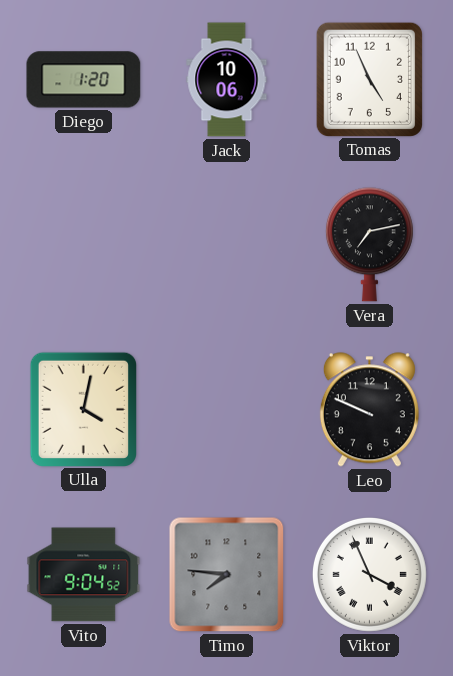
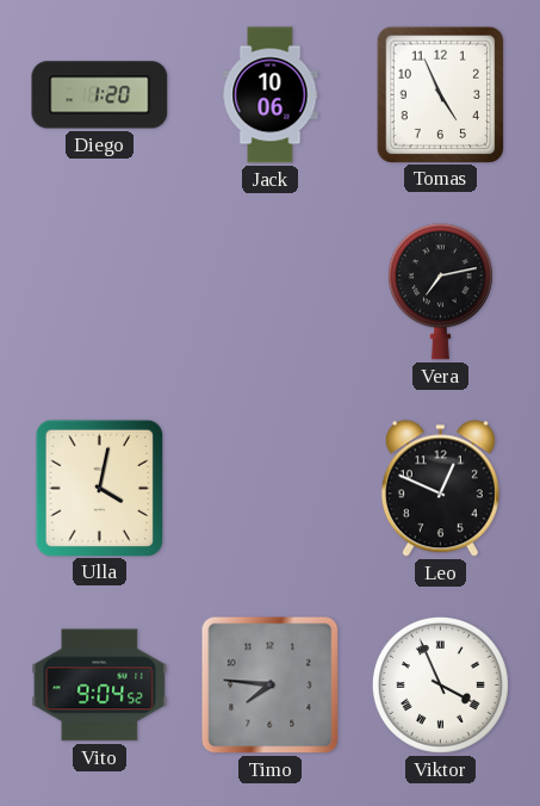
Leo: 9:49 -> 12:49 (440, 489)
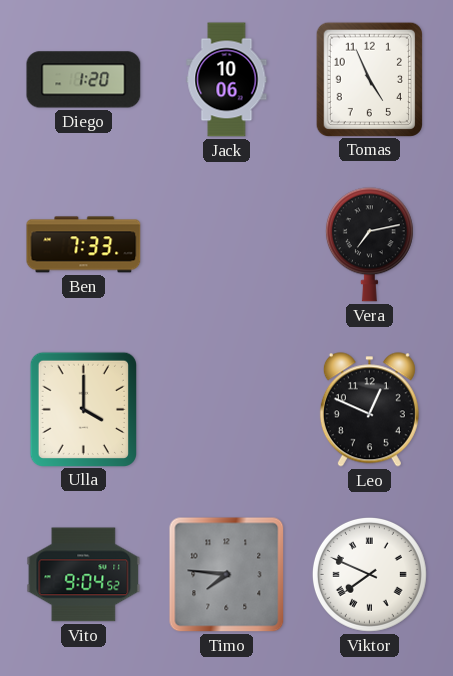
Ben: none -> 7:33 (84, 245)
Ulla: 4:02 -> 4:00 (83, 409)
Viktor: 3:56 -> 7:49 (369, 574)
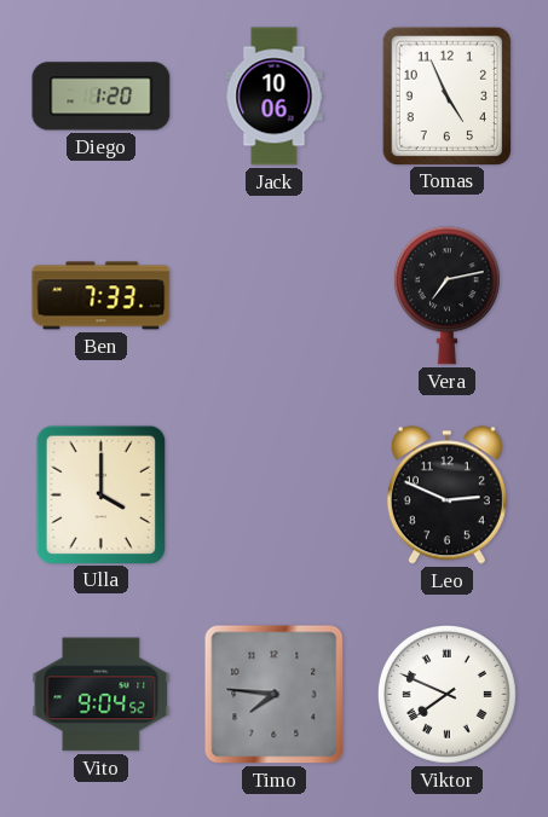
Leo: 12:49 -> 2:49 (446, 496)
